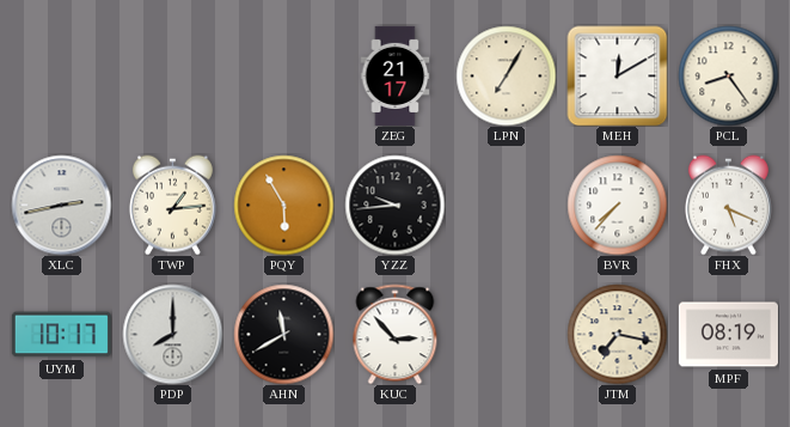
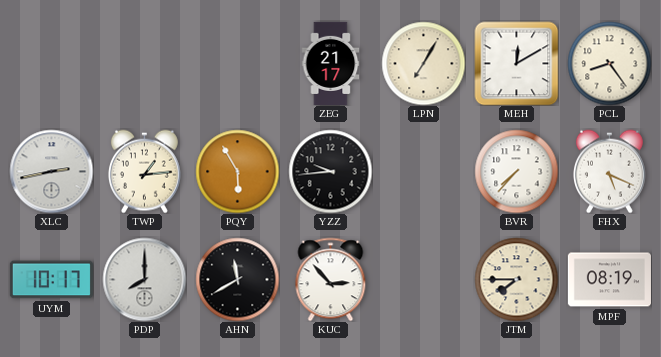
JTM: 7:17 -> 7:45 (516, 279)
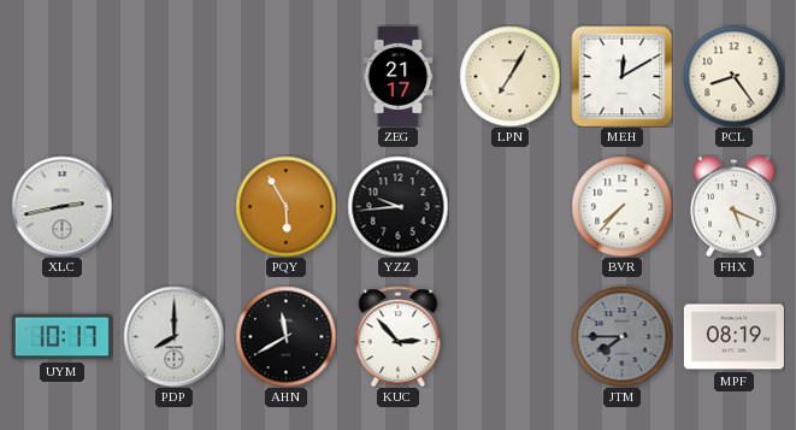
TWP: 1:14 -> none (144, 171)
JTM dial: cream -> grey (621, 336)
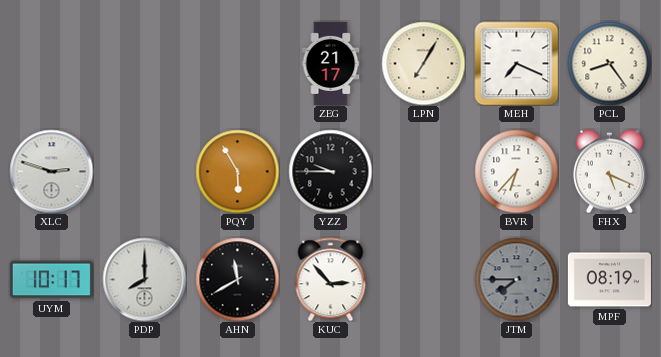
MEH: 12:10 -> 7:19 (516, 63)
XLC: 2:43 -> 2:48 (51, 171)
YZZ: 9:44 -> 9:45 (330, 171)
BVR: 7:37 -> 6:37 (516, 171)
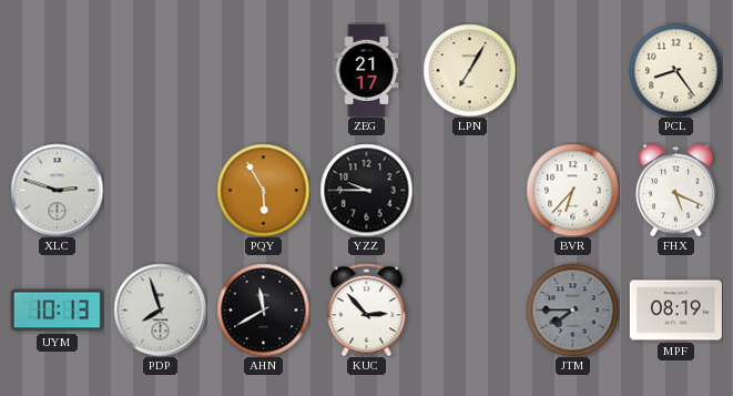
MEH: 7:19 -> none (516, 63)
UYM: 10:17 -> 10:13 (57, 311)
PDP: 8:00 -> 7:57 (160, 309)
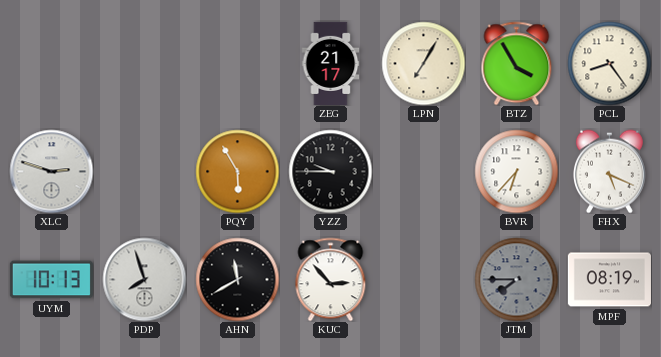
BTZ: none -> 3:55 (517, 63)
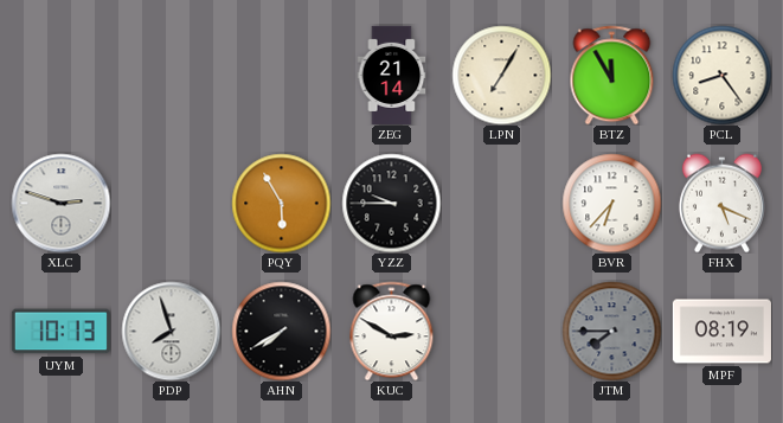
ZEG: 21:17 -> 21:14 (392, 75)
BTZ: 3:55 -> 11:55 (612, 75)
AHN: 11:40 -> 7:40 (281, 331)
KUC: 2:53 -> 2:50 (392, 331)
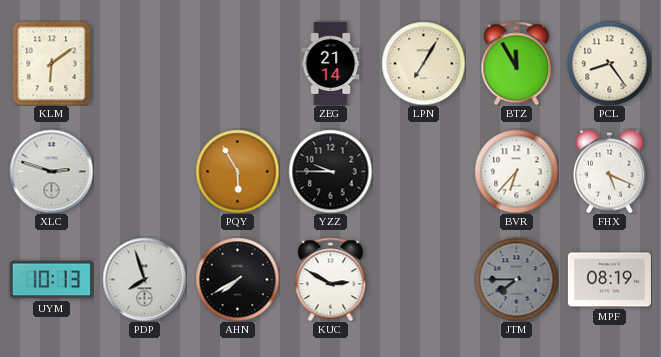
KLM: none -> 6:09 (52, 63)
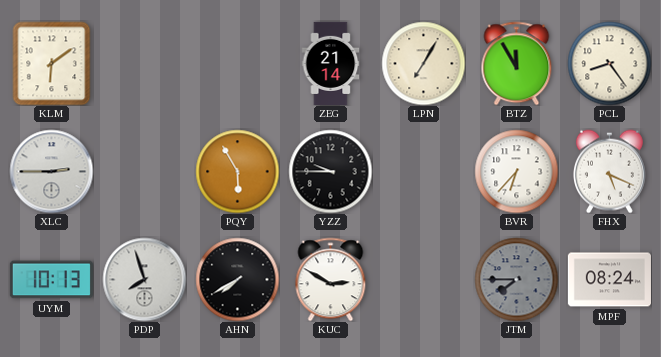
XLC: 2:48 -> 2:45 (51, 171)
MPF: 08:19 -> 08:24 (609, 280)
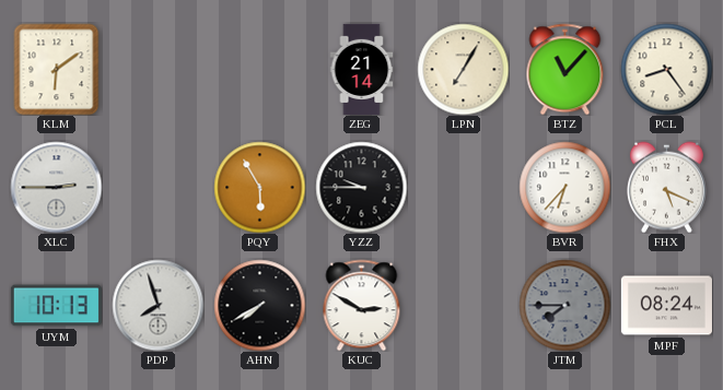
BTZ: 11:55 -> 11:07 (565, 69)
